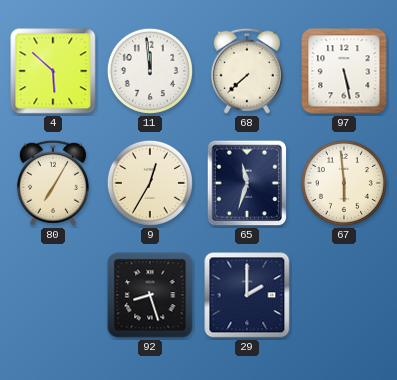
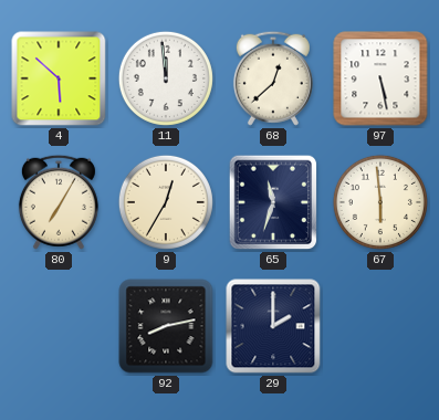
68: 7:38 -> 12:38 (273, 78)
92: 8:27 -> 8:13 (166, 326)
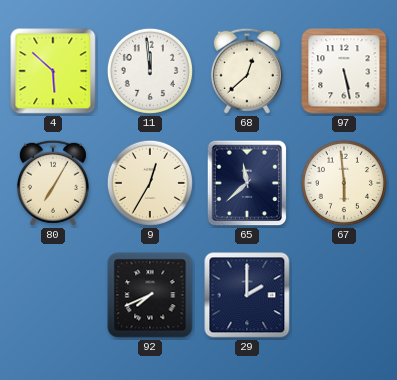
65: 11:33 -> 11:38 (247, 183)
92: 8:13 -> 7:41 (150, 295)
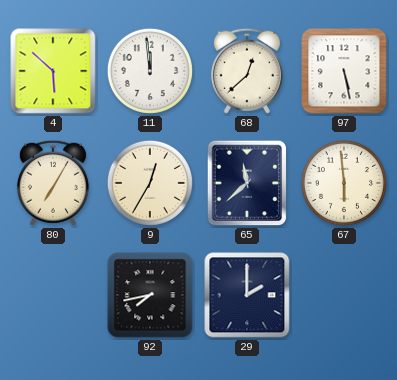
92: 7:41 -> 7:43 (150, 295)
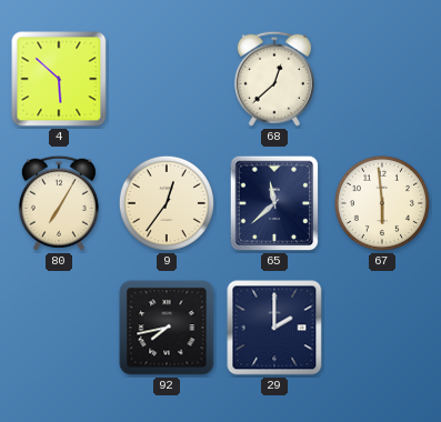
11: 11:59 -> none (150, 71)
97: 5:28 -> none (344, 71)
9: 12:35 -> 12:36 (167, 203)
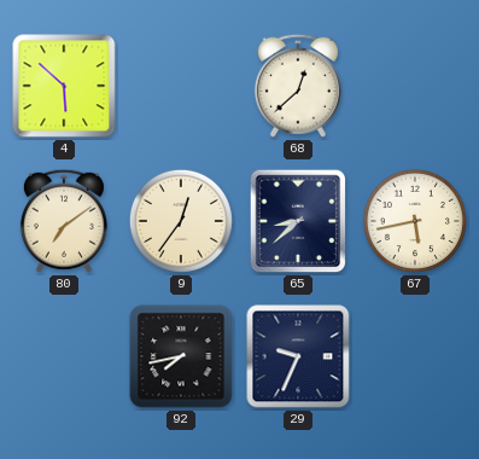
80: 7:05 -> 7:09 (64, 221)
65: 11:38 -> 8:38 (298, 221)
67: 5:59 -> 5:43 (415, 221)
29: 2:00 -> 9:34 (298, 356)
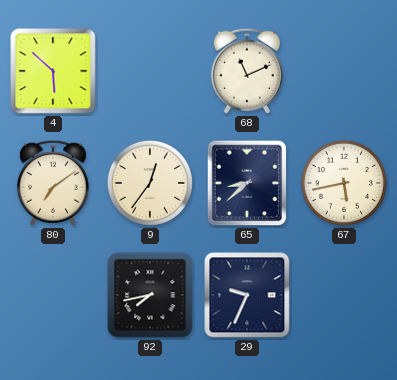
68: 12:38 -> 11:11 (247, 71)
